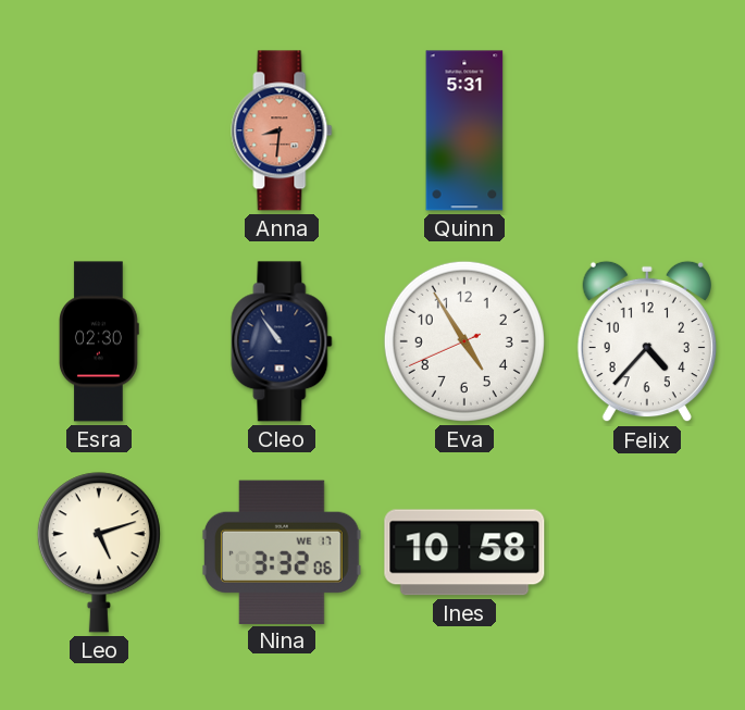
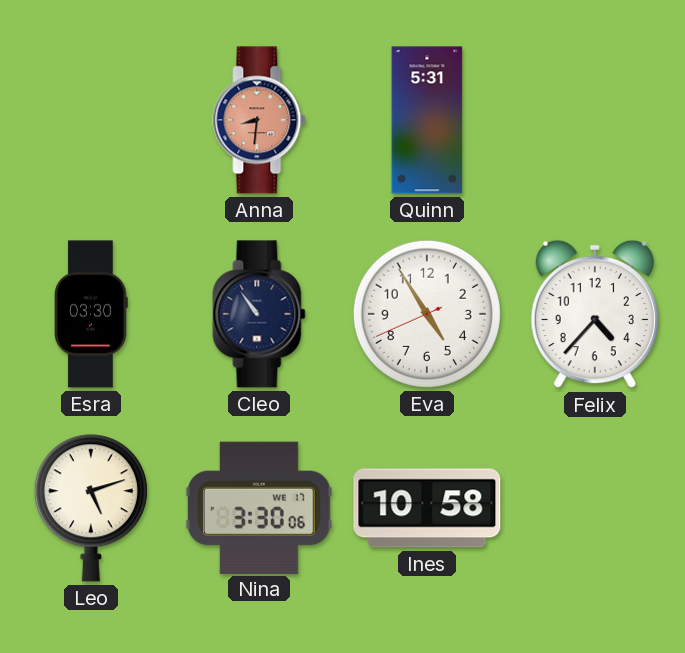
Esra: 02:30 -> 03:30 (91, 314)
Nina: 3:32 -> 3:30 (259, 507)
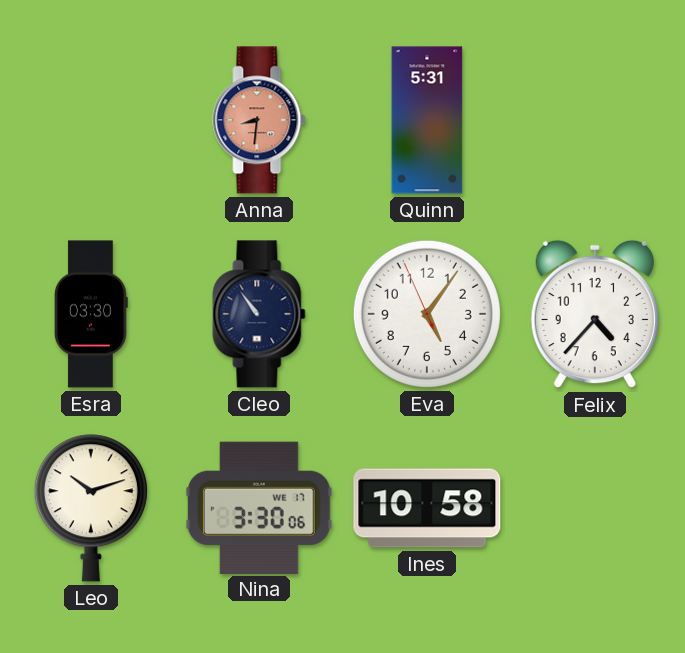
Eva: 4:54 -> 5:05 (427, 314)
Leo: 5:12 -> 10:12 (91, 508)
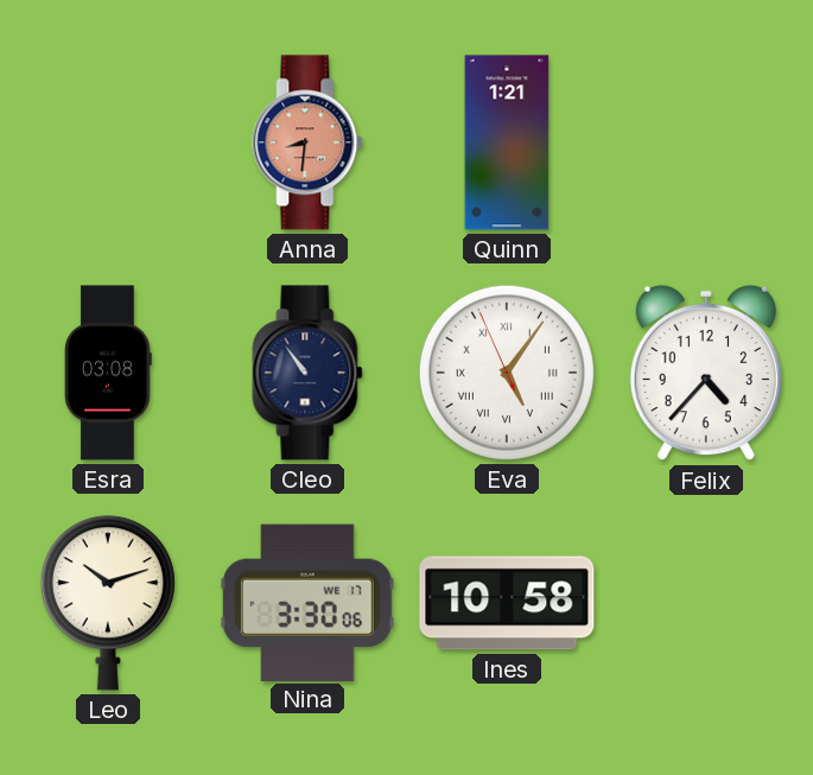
Quinn: 5:31 -> 1:21 (507, 142)
Esra: 03:30 -> 03:08 (108, 373)
Eva numerals: Arabic -> Roman (507, 373)
